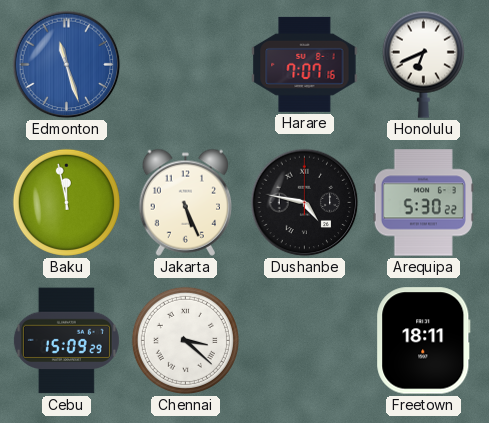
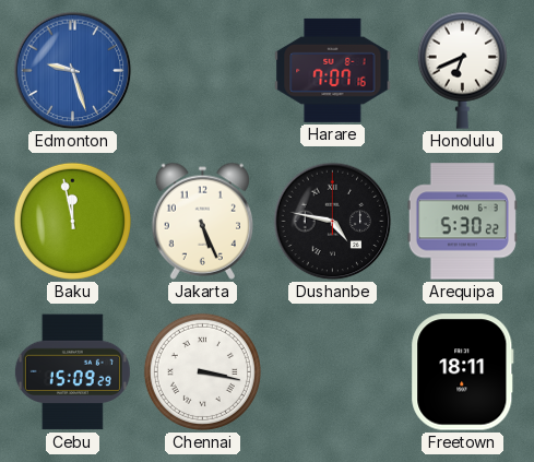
Edmonton: 11:27 -> 9:27 (73, 71)
Chennai: 3:22 -> 3:17 (202, 371)
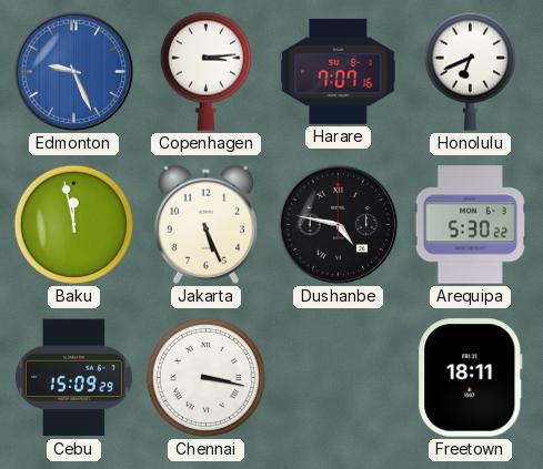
Edmonton: 9:27 -> 9:26 (74, 72)
Copenhagen: none -> 3:14 (205, 71)
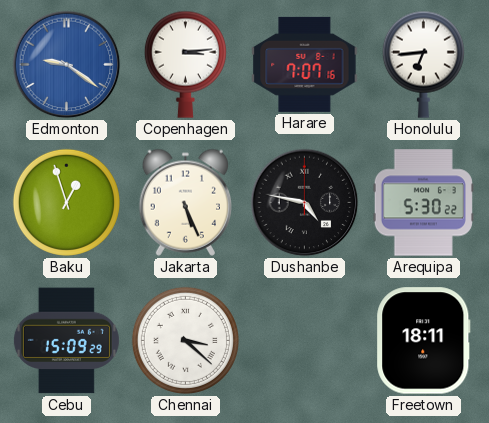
Edmonton: 9:26 -> 9:21 (67, 65)
Honolulu: 6:41 -> 6:44 (423, 64)
Baku: 11:58 -> 12:57 (66, 202)
Chennai: 3:17 -> 3:22 (185, 340)
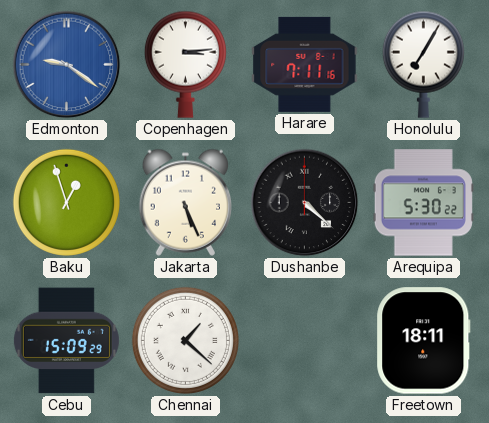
Harare: 7:07 -> 7:11 (305, 64)
Honolulu: 6:44 -> 7:05 (423, 64)
Dushanbe: 4:47 -> 4:22 (305, 203)
Chennai: 3:22 -> 1:22 (185, 340)
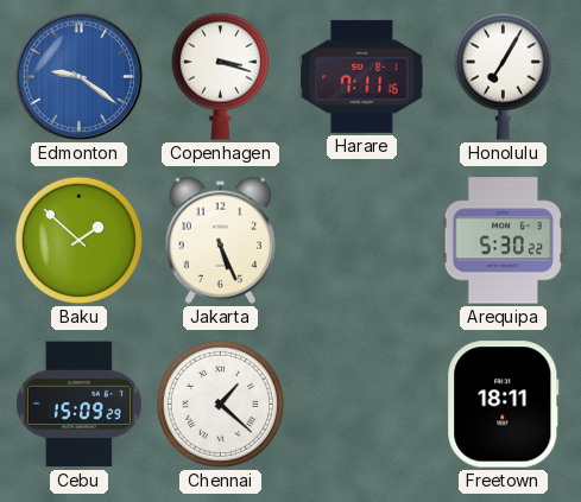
Copenhagen: 3:14 -> 3:18 (220, 76)
Baku: 12:57 -> 1:52 (78, 240)
Dushanbe: 4:22 -> none (305, 203)
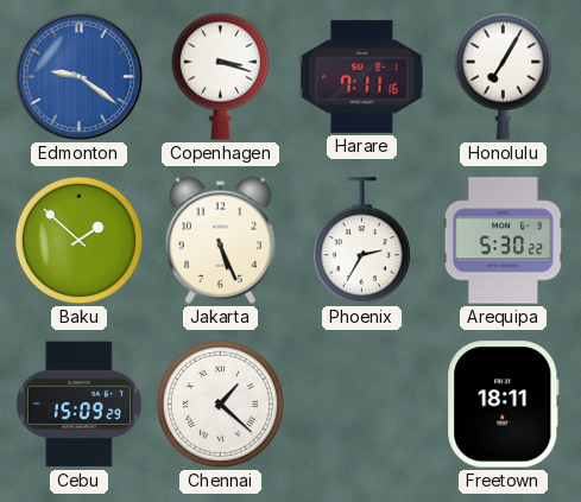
Phoenix: none -> 2:35 (361, 241)
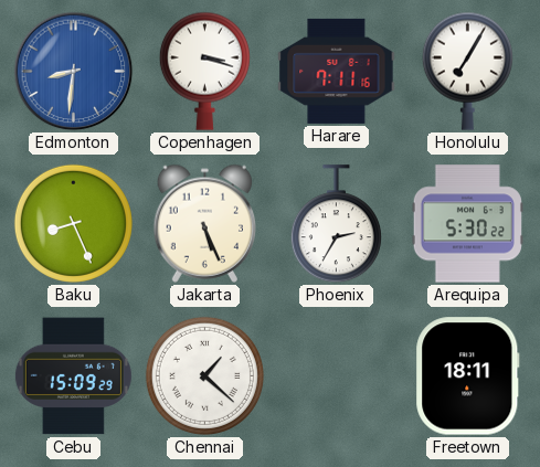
Edmonton: 9:21 -> 8:31 (74, 72)
Baku: 1:52 -> 8:26 (73, 223)
